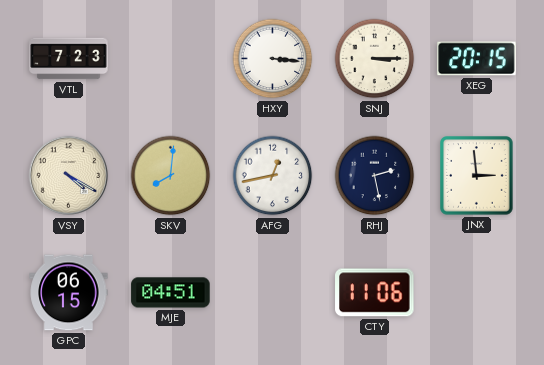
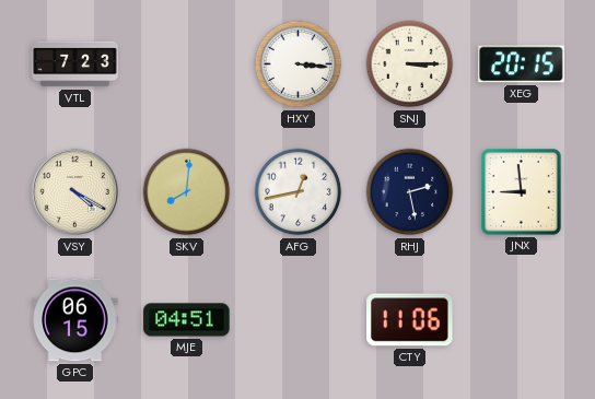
JNX: 2:59 -> 8:59 (522, 192)
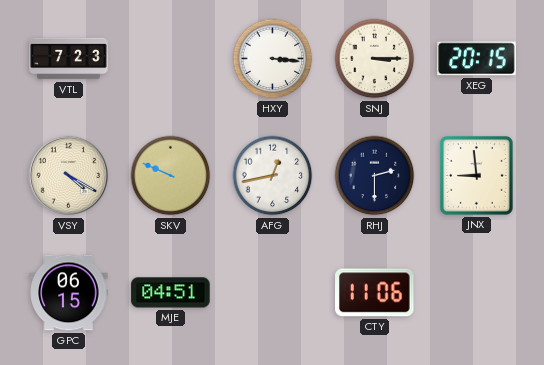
SKV: 8:01 -> 9:49 (171, 176)
RHJ: 2:28 -> 2:30 (375, 176)
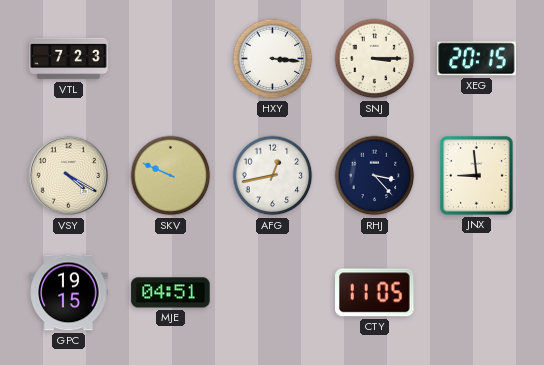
RHJ: 2:30 -> 3:23 (375, 176)
GPC: 06:15 -> 19:15 (69, 293)
CTY: 11:06 -> 11:05 (375, 293)
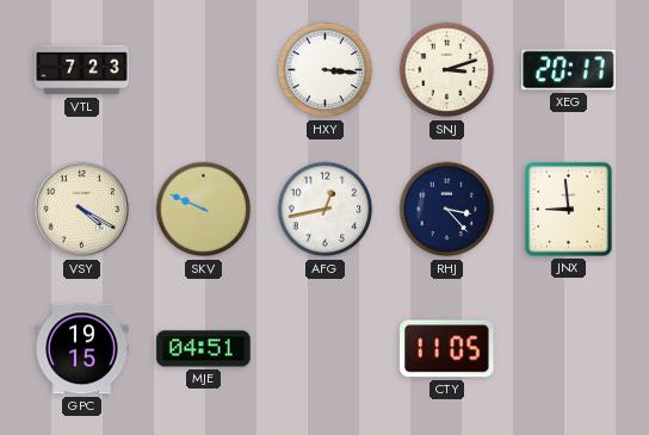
SNJ: 3:15 -> 3:12 (447, 70)
XEG: 20:15 -> 20:17 (569, 70)
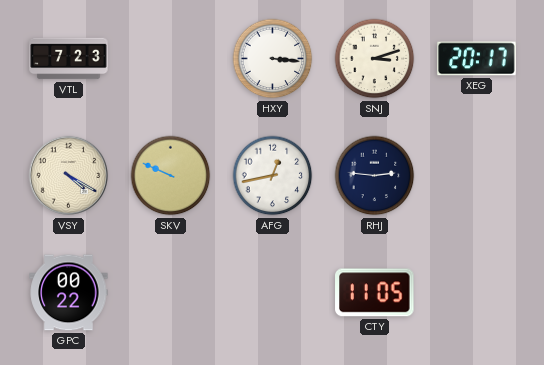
RHJ: 3:23 -> 2:46 (375, 176)
JNX: 8:59 -> none (569, 210)
GPC: 19:15 -> 00:22 (69, 293)
MJE: 04:51 -> none (204, 349)
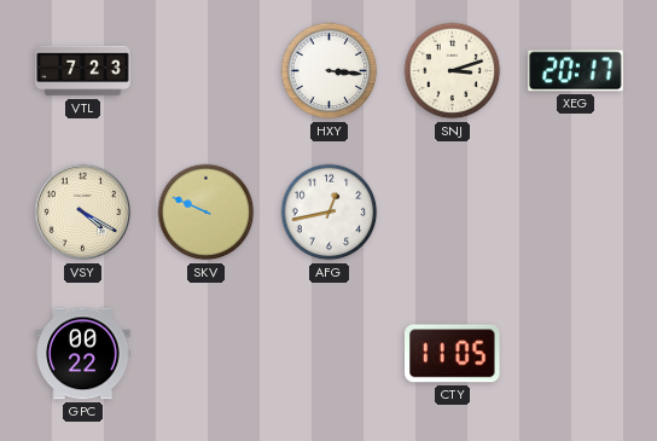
RHJ: 2:46 -> none (375, 176)
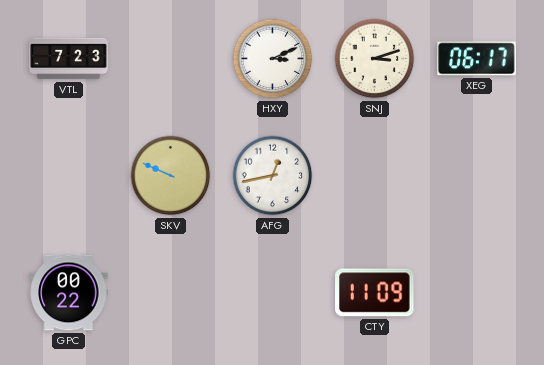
HXY: 3:16 -> 3:11 (273, 59)
XEG: 20:17 -> 06:17 (477, 59)
VSY: 4:20 -> none (83, 213)
CTY: 11:05 -> 11:09 (375, 293)
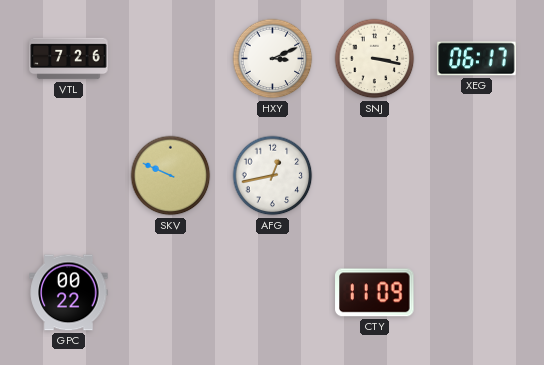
VTL: 7:23 -> 7:26 (69, 59)
SNJ: 3:12 -> 3:17 (375, 59)
